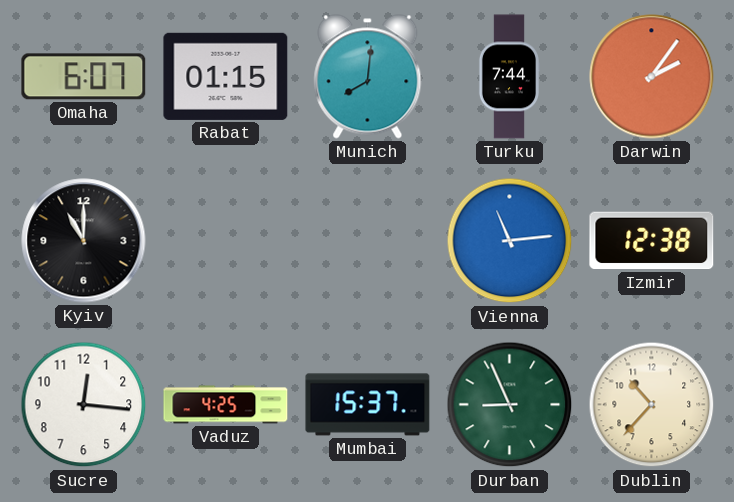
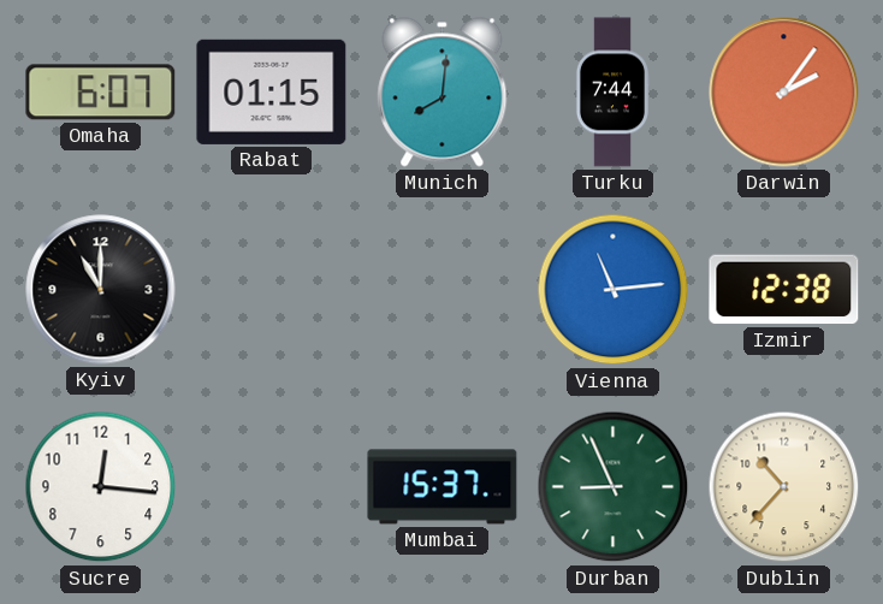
Vaduz: 4:25 -> none (226, 405)
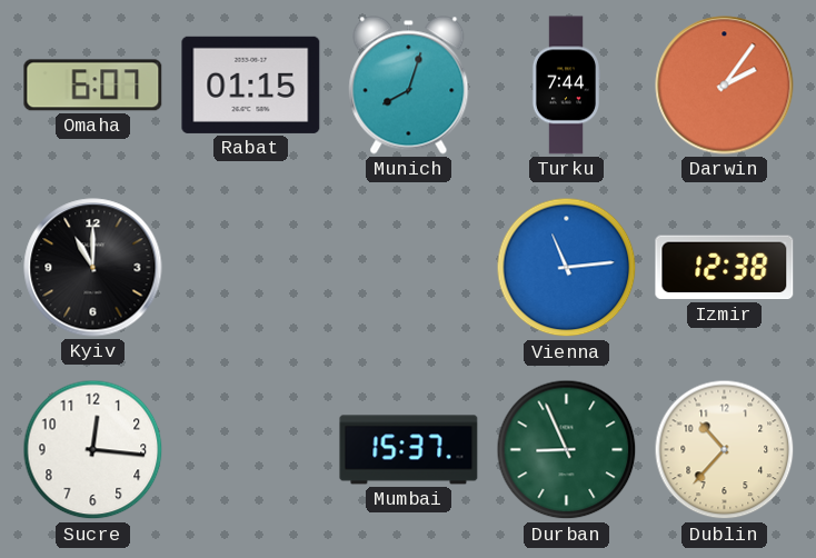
Munich: 8:01 -> 8:03 (409, 86)
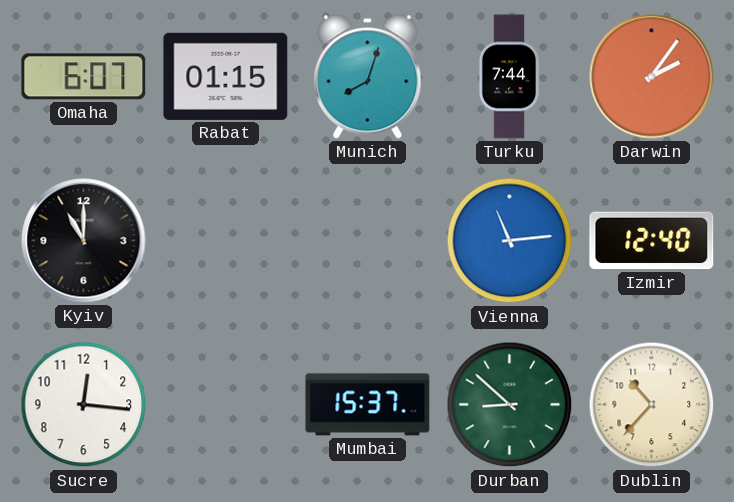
Izmir: 12:38 -> 12:40 (652, 241)
Durban: 8:56 -> 8:52 (510, 405)
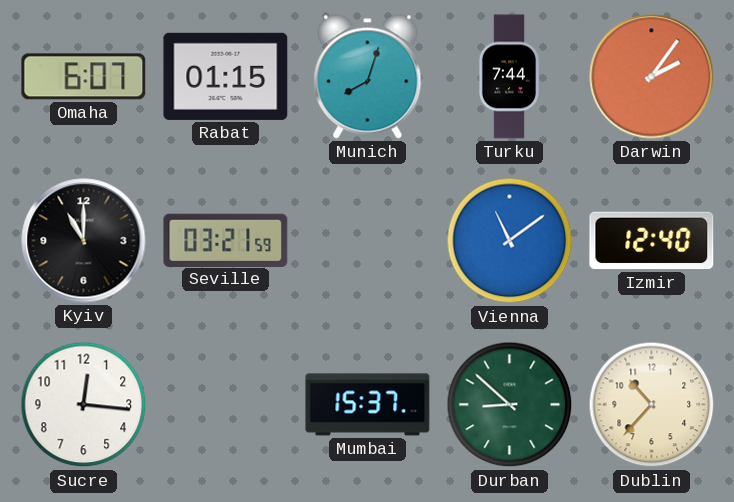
Seville: none -> 03:21 (226, 240)
Vienna: 11:14 -> 11:09 (510, 241)
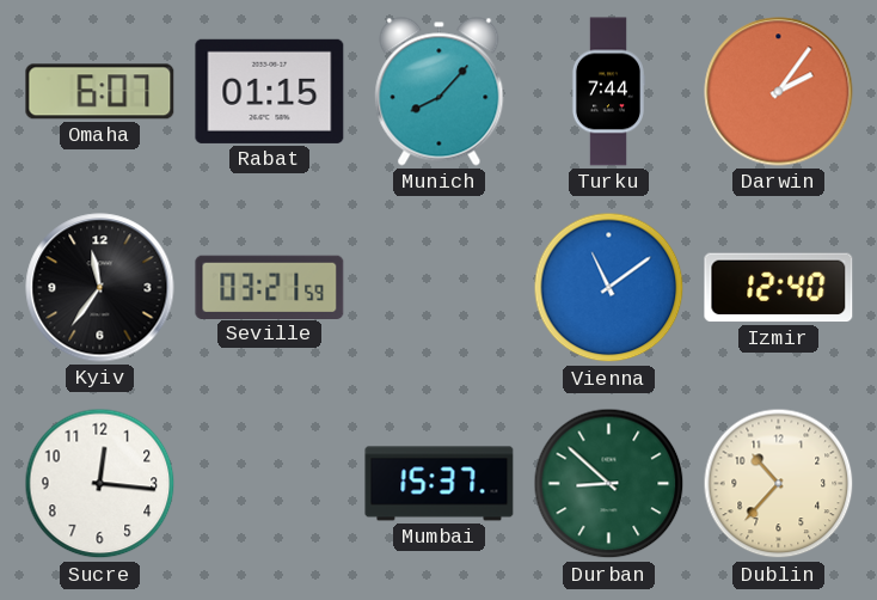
Munich: 8:03 -> 8:07 (440, 92)
Kyiv: 11:00 -> 11:36 (100, 288)
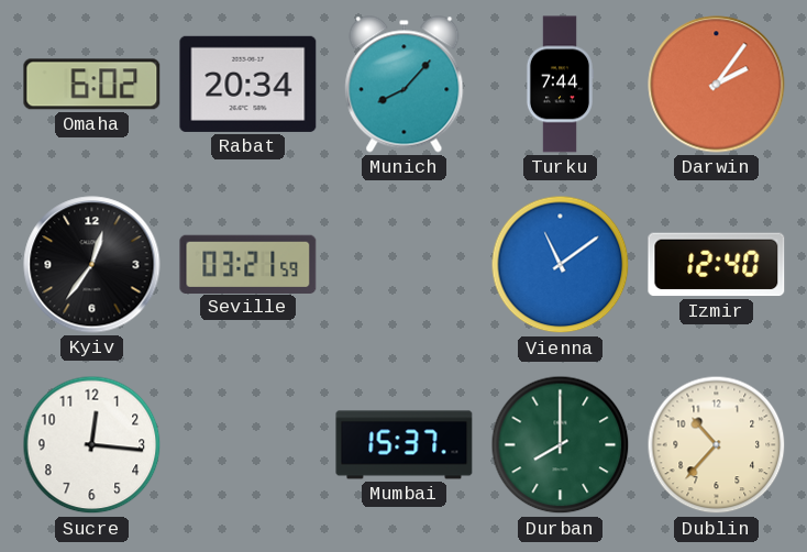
Omaha: 6:07 -> 6:02 (92, 85)
Rabat: 01:15 -> 20:34 (248, 84)
Kyiv: 11:36 -> 12:36 (92, 265)
Durban: 8:52 -> 8:00 (561, 445)
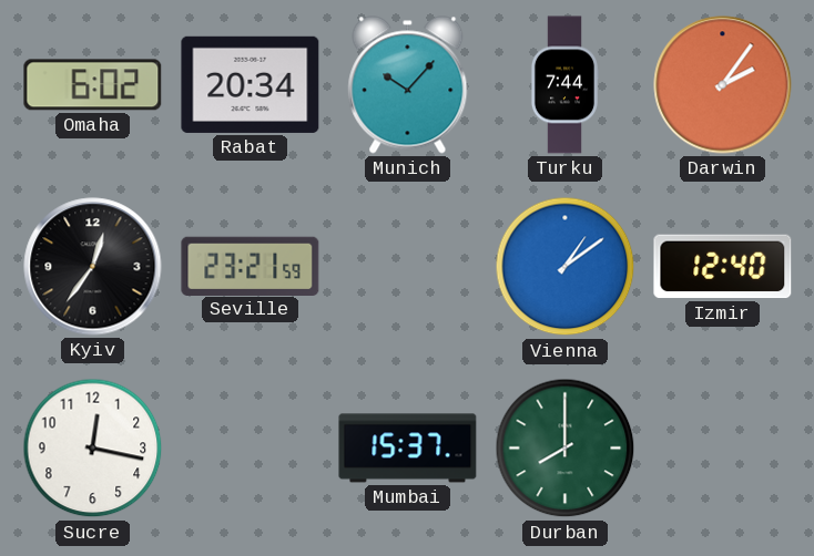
Munich: 8:07 -> 10:07 (408, 85)
Seville: 03:21 -> 23:21 (251, 266)
Vienna: 11:09 -> 1:09 (566, 267)
Sucre: 12:16 -> 12:17 (93, 449)
Dublin: 10:37 -> none (717, 445)
